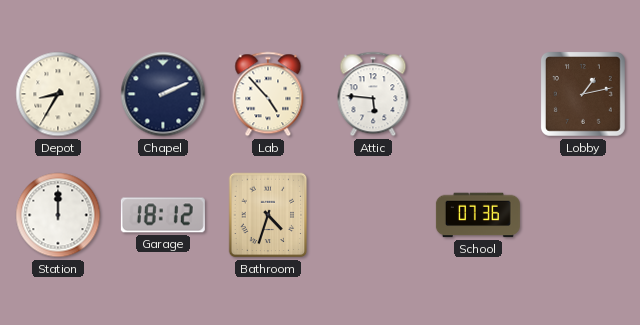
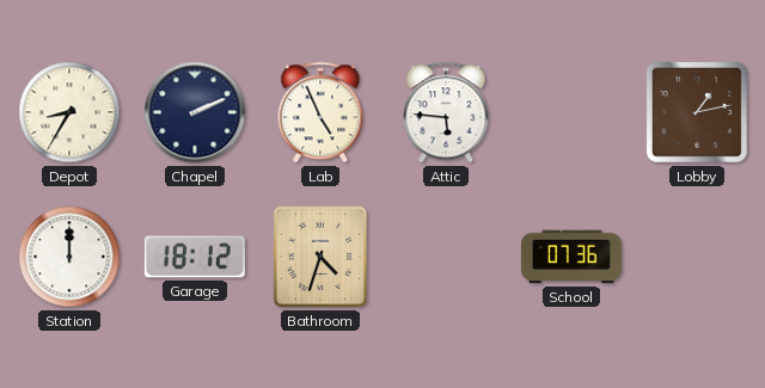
Lab: 4:53 -> 4:56 (320, 112)
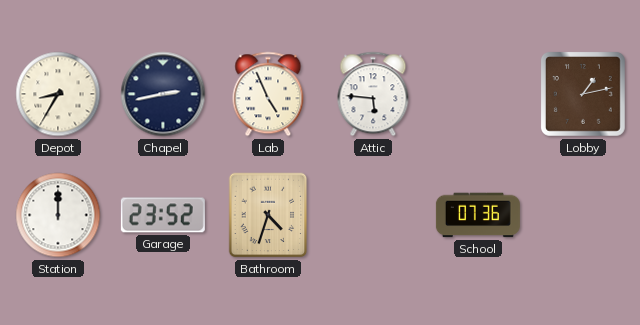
Chapel: 2:11 -> 2:43 (163, 94)
Garage: 18:12 -> 23:52 (163, 215)
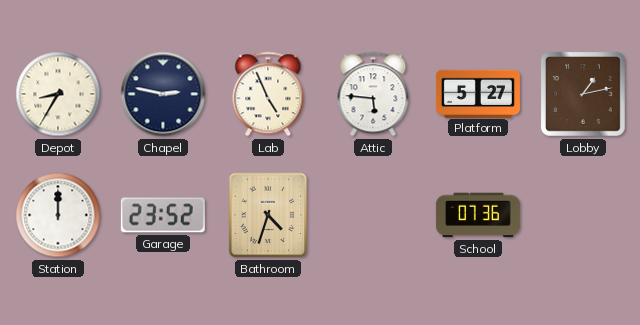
Chapel: 2:43 -> 2:47 (163, 94)
Platform: none -> 5:27 (478, 93)
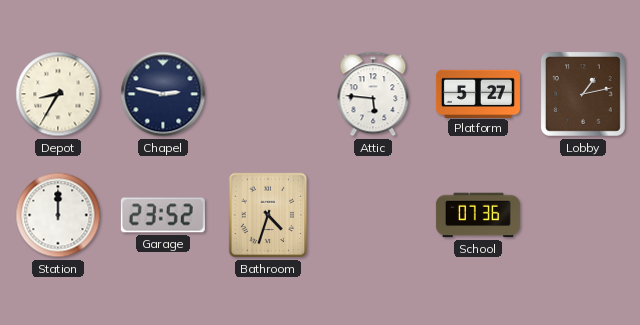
Lab: 4:56 -> none (268, 94)
